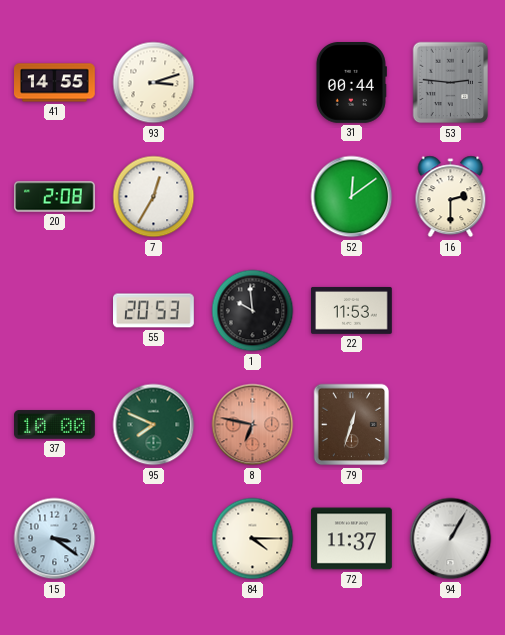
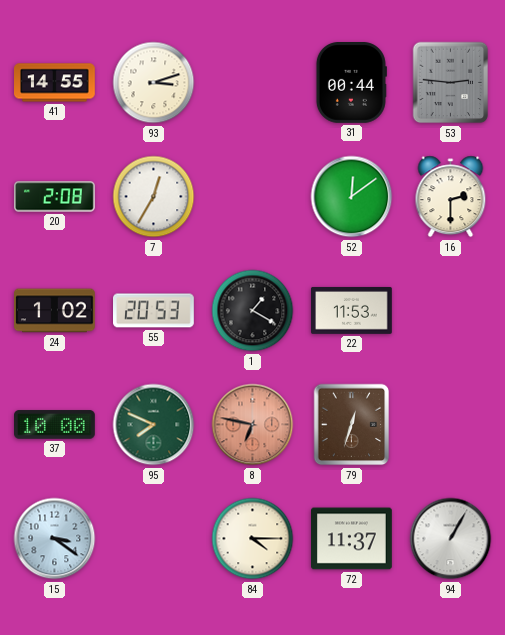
24: none -> 1:02 (55, 311)
1: 9:59 -> 1:20 (253, 311)
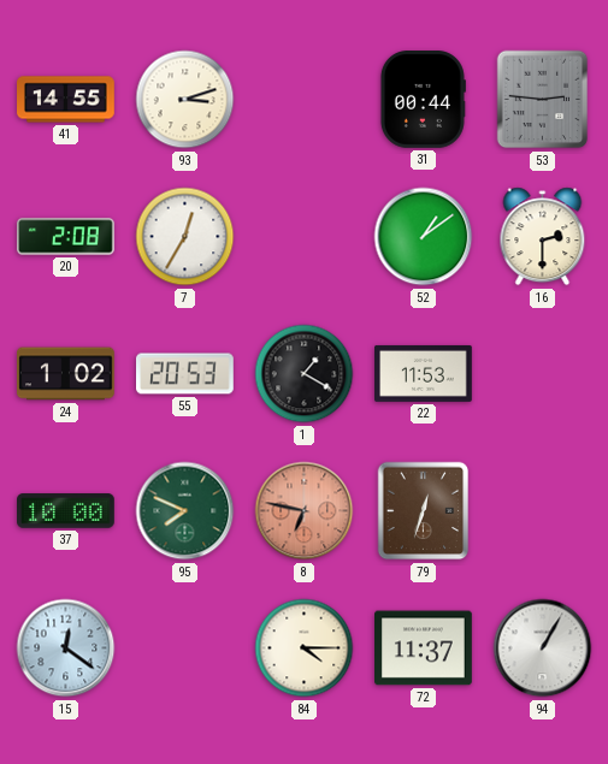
52: 12:09 -> 1:09 (424, 237)
15: 3:21 -> 12:21 (66, 648)
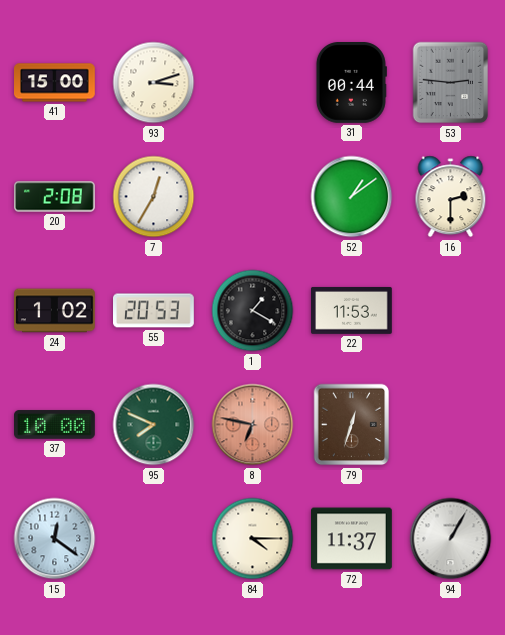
41: 14:55 -> 15:00 (55, 83)
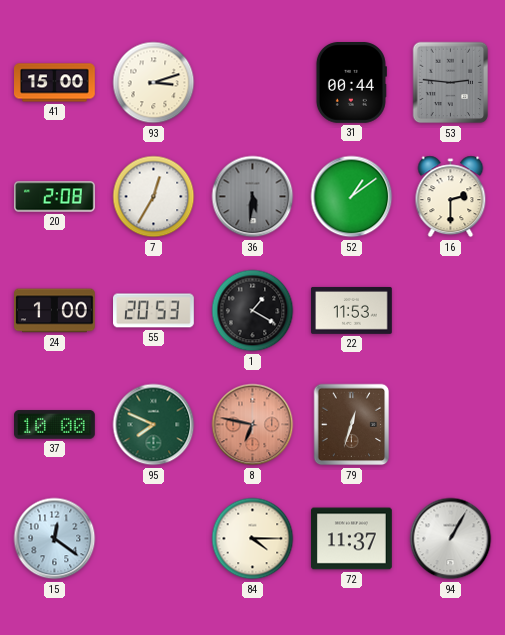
36: none -> 5:31 (253, 197)
24: 1:02 -> 1:00 (55, 311)
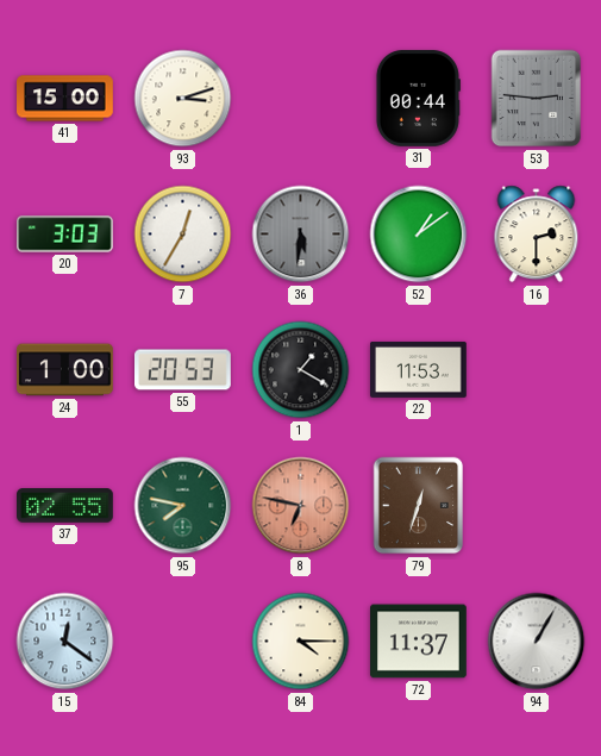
20: 2:08 -> 3:03 (65, 235)
37: 10:00 -> 02:55 (65, 506)
95: 7:49 -> 7:47 (183, 506)
